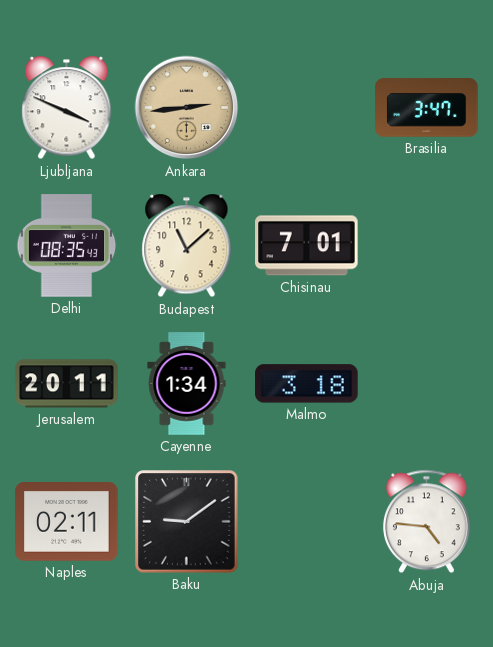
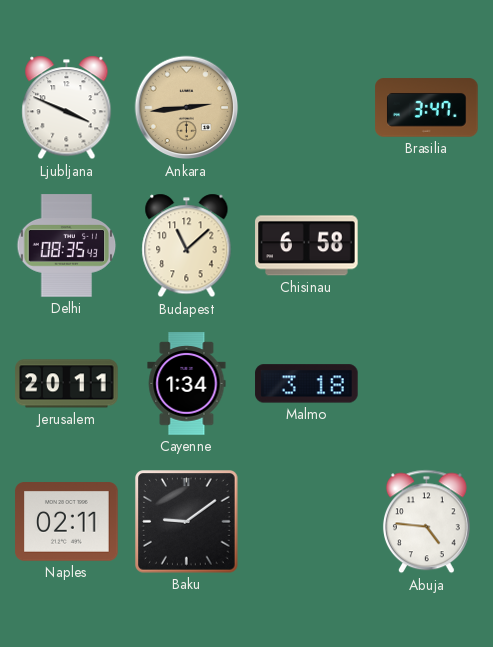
Chisinau: 7:01 -> 6:58 (307, 246)
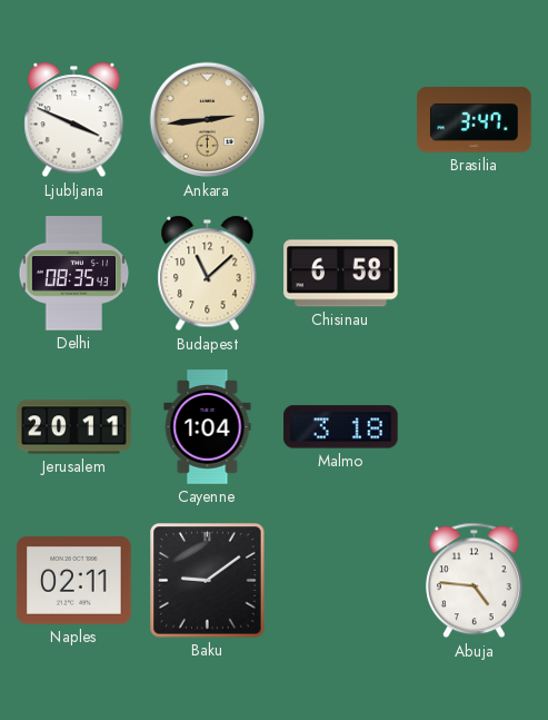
Cayenne: 1:34 -> 1:04 (208, 427)
